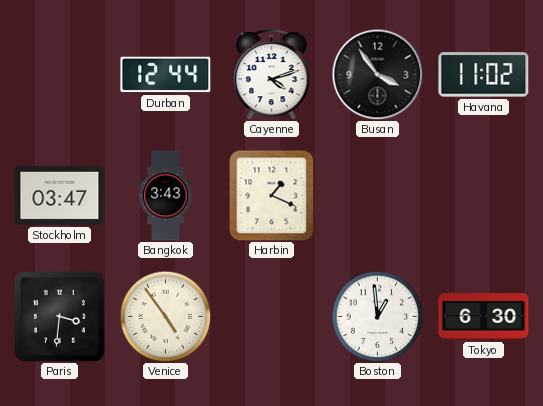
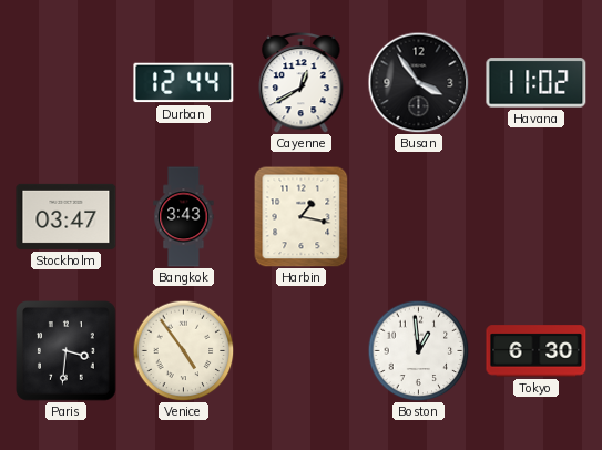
Cayenne: 4:12 -> 12:40 (302, 82)
Harbin: 1:19 -> 1:17 (302, 216)
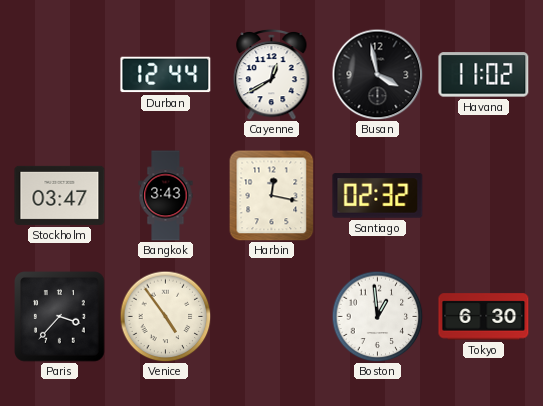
Busan: 3:54 -> 3:58 (377, 74)
Harbin: 1:17 -> 12:17 (272, 195)
Santiago: none -> 02:32 (378, 196)
Paris: 3:31 -> 3:37 (60, 317)
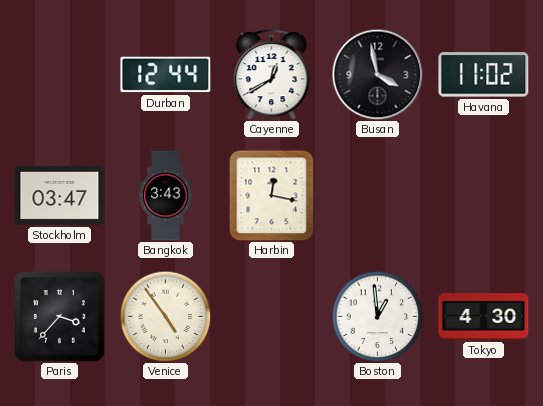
Santiago: 02:32 -> none (378, 196)
Tokyo: 6:30 -> 4:30 (484, 317)
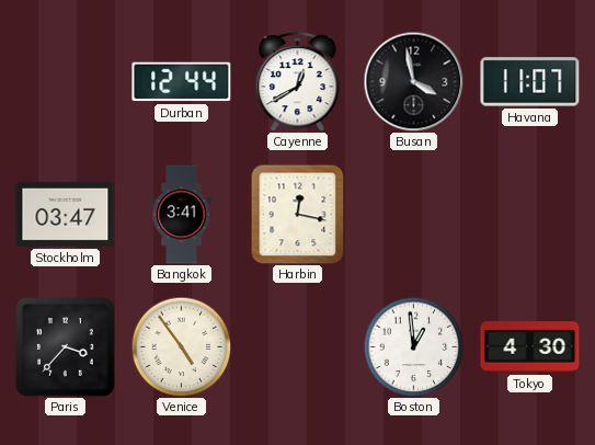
Havana: 11:02 -> 11:07 (530, 82)
Bangkok: 3:43 -> 3:41 (182, 215)
